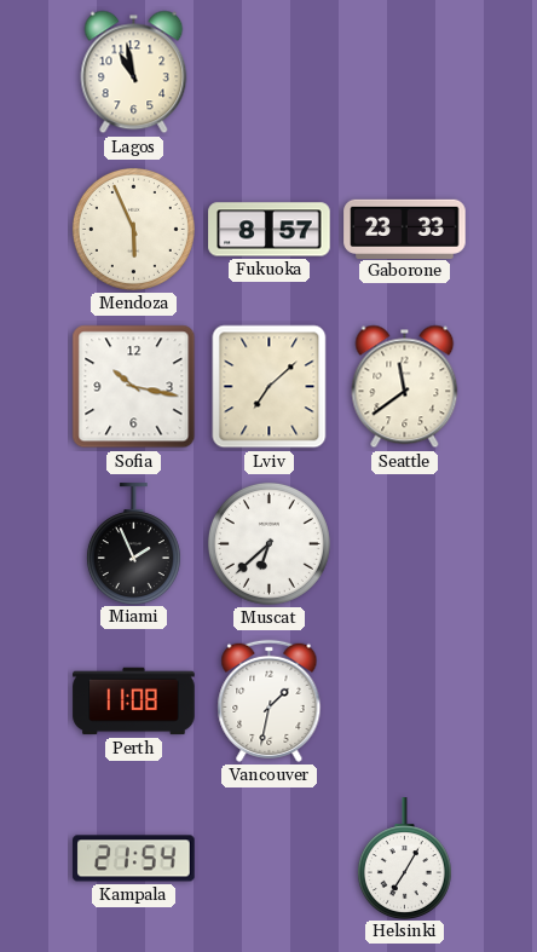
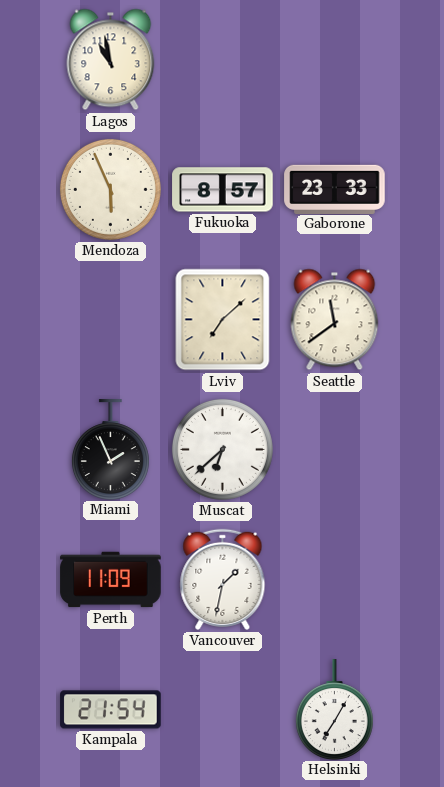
Sofia: 10:17 -> none (134, 387)
Perth: 11:08 -> 11:09 (111, 580)
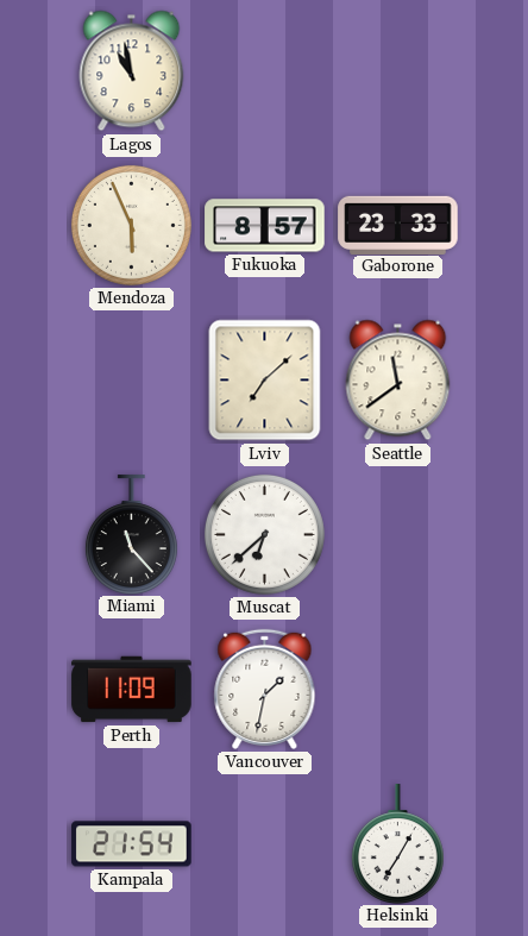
Miami: 1:56 -> 11:23 (131, 534)
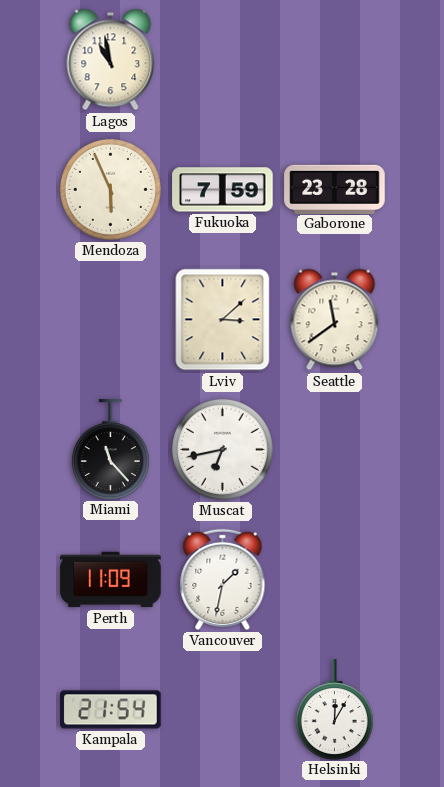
Fukuoka: 8:57 -> 7:59 (223, 190)
Gaborone: 23:33 -> 23:28 (335, 189)
Lviv: 7:08 -> 3:08 (223, 320)
Muscat: 6:38 -> 6:43 (222, 449)
Helsinki: 7:05 -> 12:05 (334, 709)
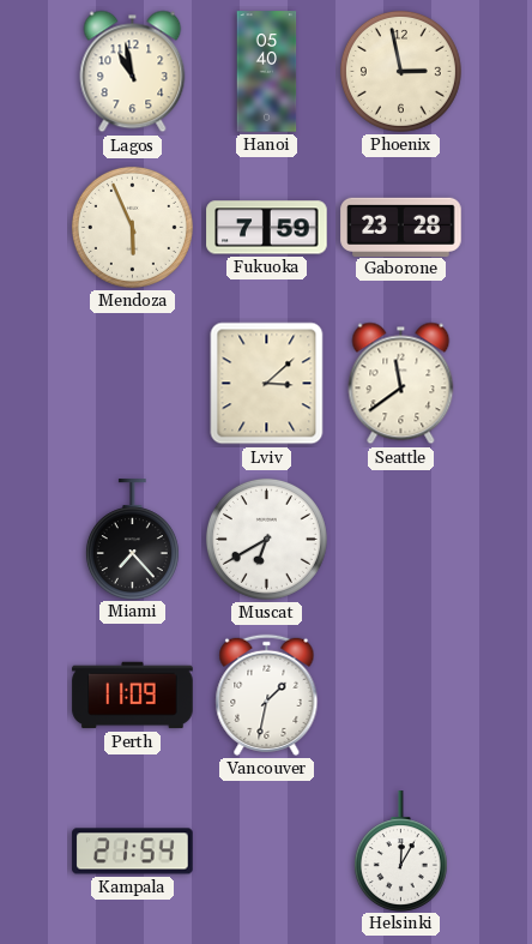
Hanoi: none -> 05:40 (267, 72)
Phoenix: none -> 2:58 (400, 71)
Miami: 11:23 -> 7:23 (132, 539)
Muscat: 6:43 -> 6:40 (266, 539)
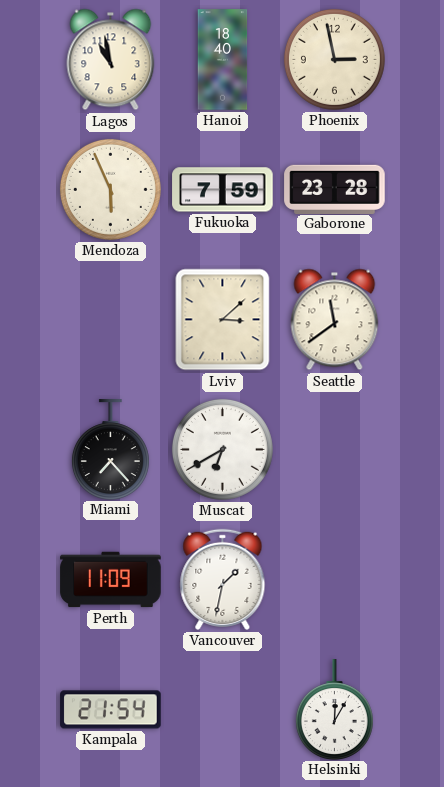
Hanoi: 05:40 -> 18:40 (223, 60)
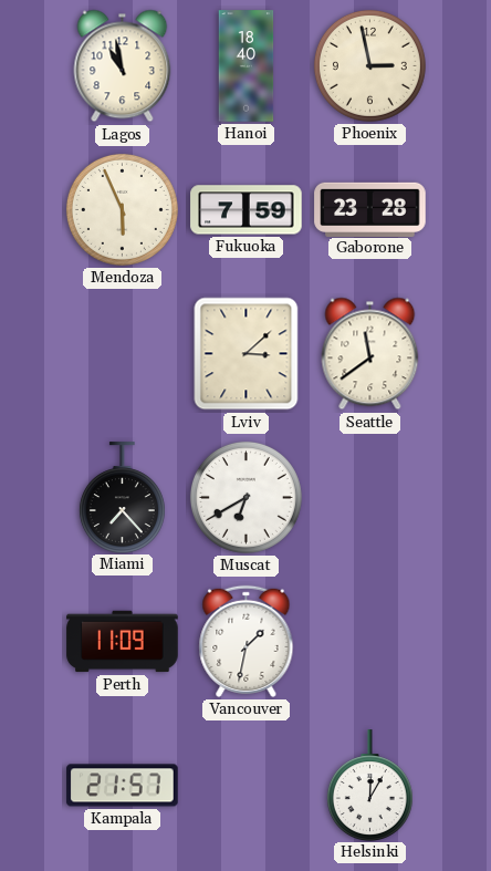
Kampala: 21:54 -> 21:57 (123, 786)
